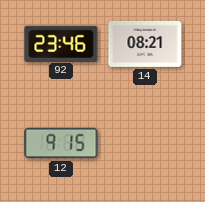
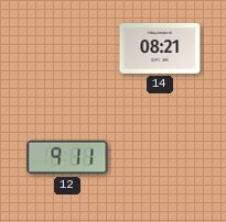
92: 23:46 -> none (61, 43)
12: 9:15 -> 9:11 (67, 157)
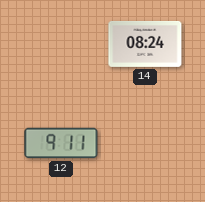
14: 08:21 -> 08:24 (145, 44)
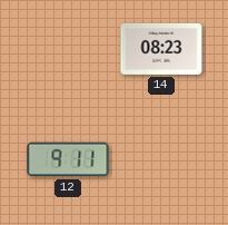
14: 08:24 -> 08:23 (161, 49)
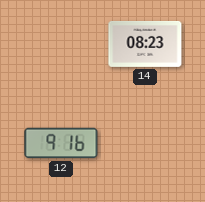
12: 9:11 -> 9:16 (61, 143)
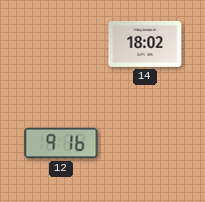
14: 08:23 -> 18:02 (145, 44)
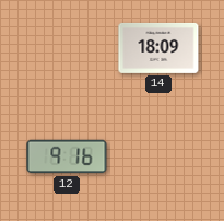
14: 18:02 -> 18:09 (158, 48)
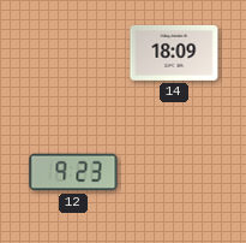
12: 9:16 -> 9:23 (73, 172)
